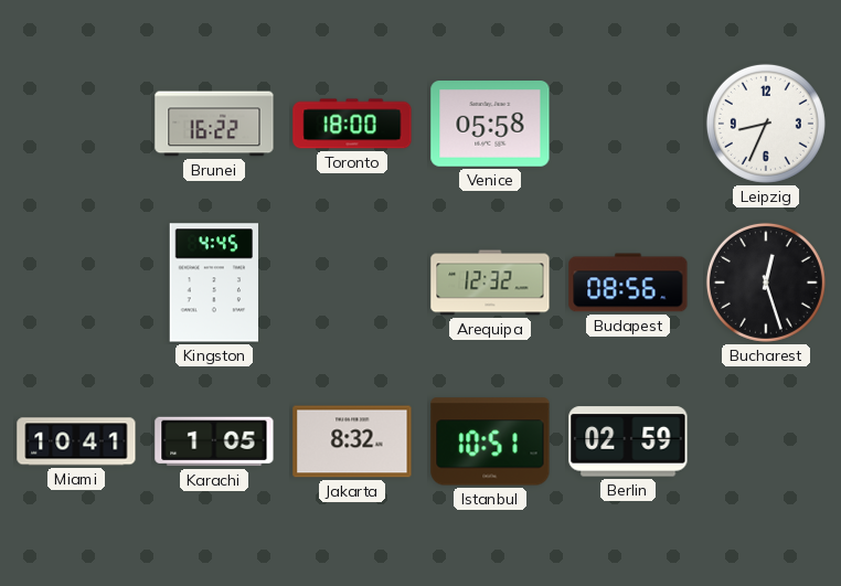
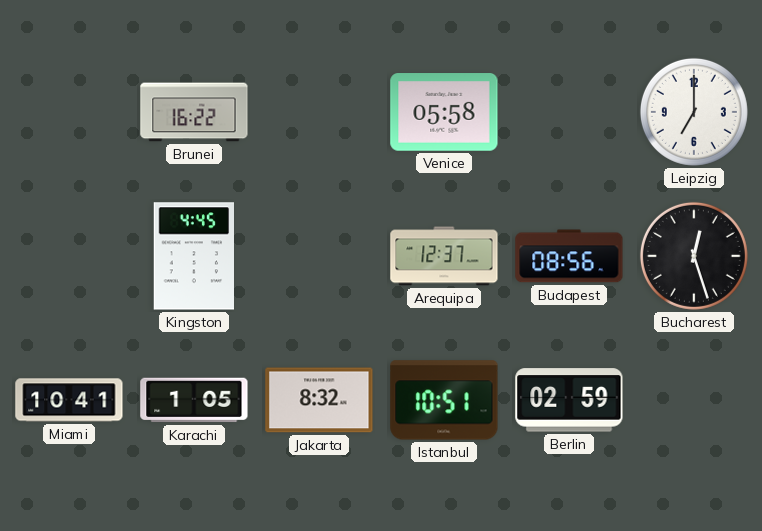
Toronto: 18:00 -> none (352, 124)
Leipzig: 8:34 -> 7:00 (694, 112)
Arequipa: 12:32 -> 12:37 (444, 256)
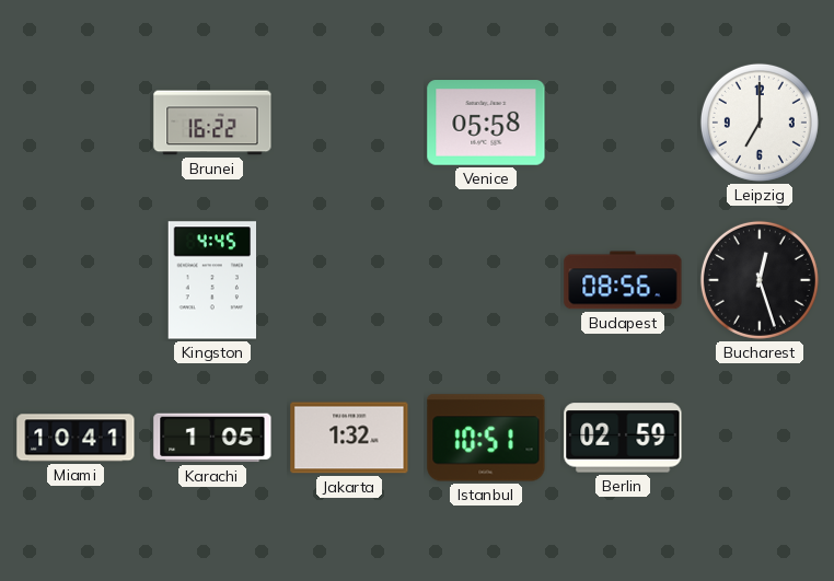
Arequipa: 12:37 -> none (444, 256)
Jakarta: 8:32 -> 1:32 (349, 438)
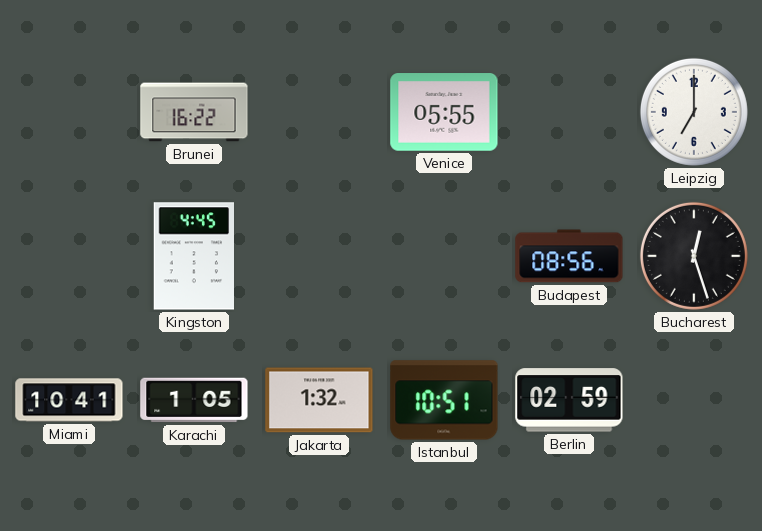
Venice: 05:58 -> 05:55 (444, 112)
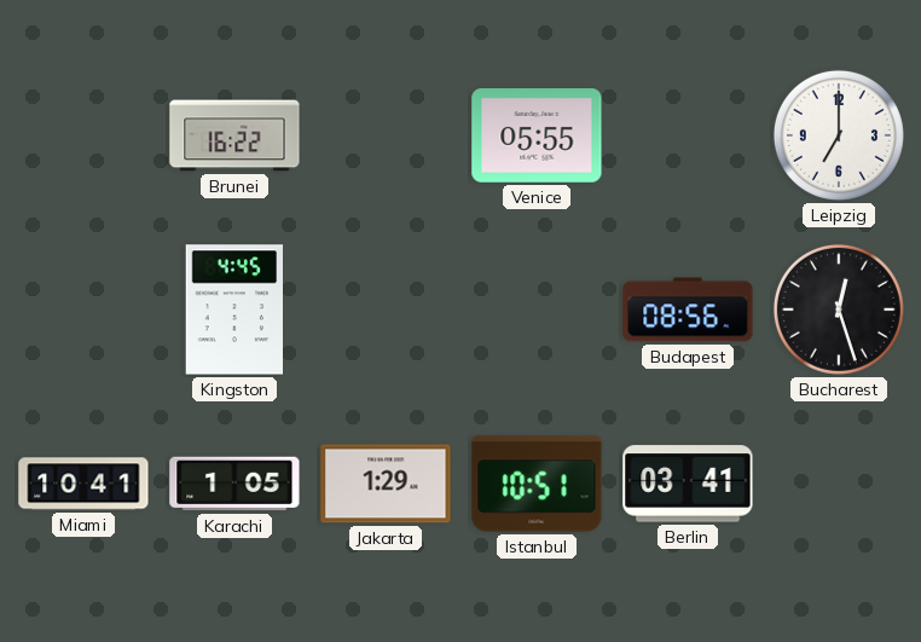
Jakarta: 1:32 -> 1:29 (386, 484)
Berlin: 02:59 -> 03:41 (688, 484)
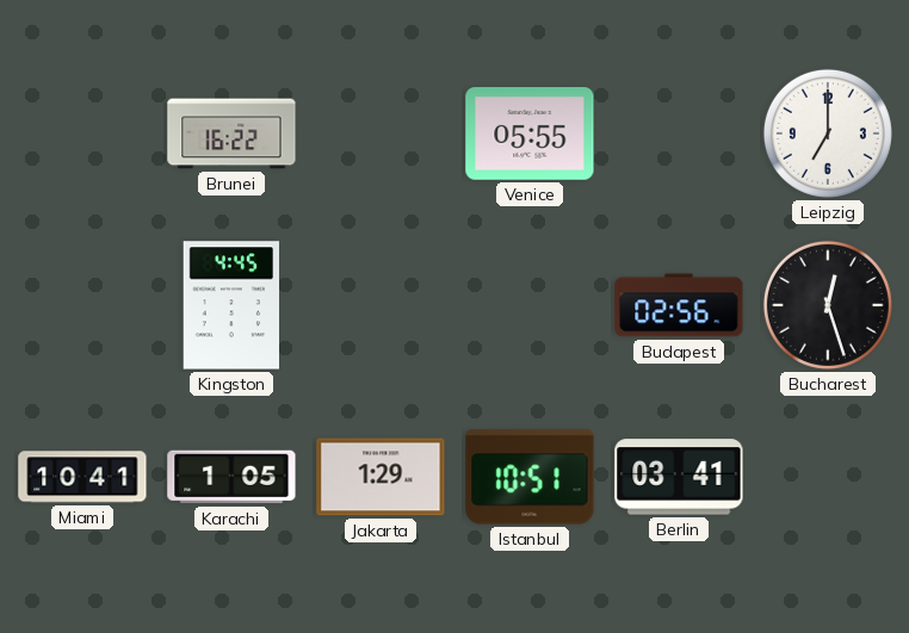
Budapest: 08:56 -> 02:56 (679, 305)
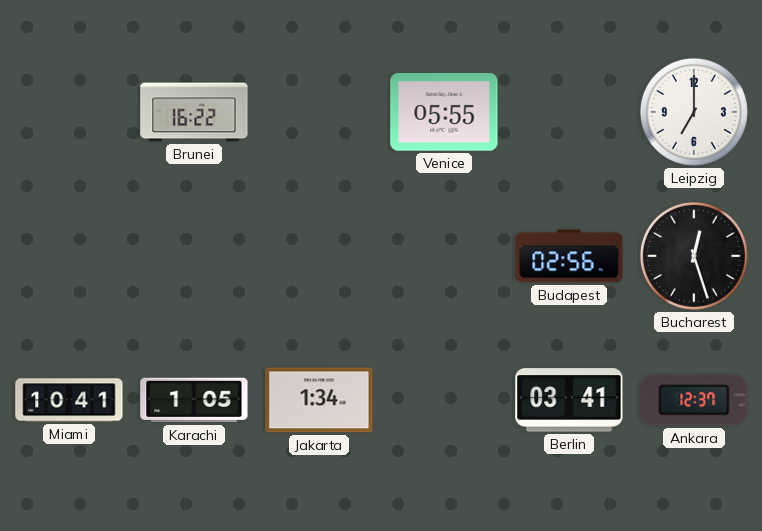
Kingston: 4:45 -> none (231, 305)
Jakarta: 1:29 -> 1:34 (319, 400)
Istanbul: 10:51 -> none (530, 477)
Ankara: none -> 12:37 (694, 400)
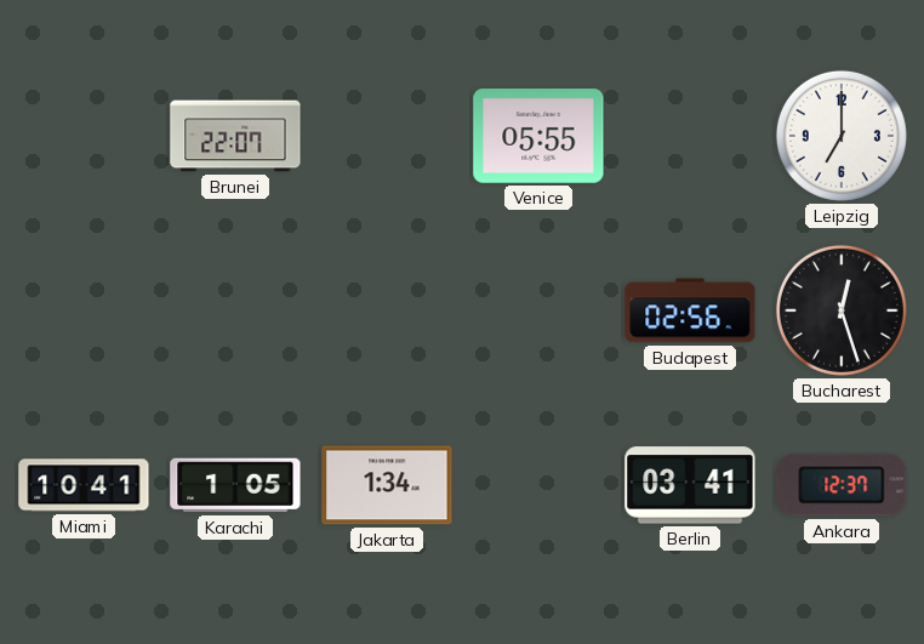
Brunei: 16:22 -> 22:07 (235, 136)
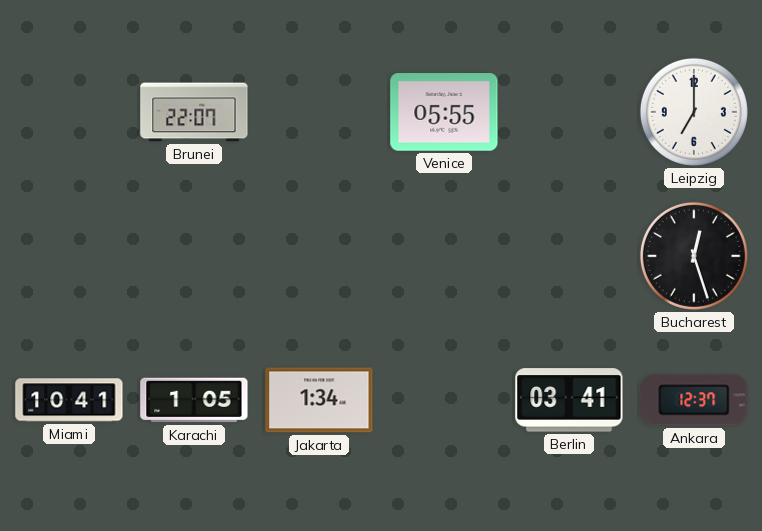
Budapest: 02:56 -> none (690, 310)
